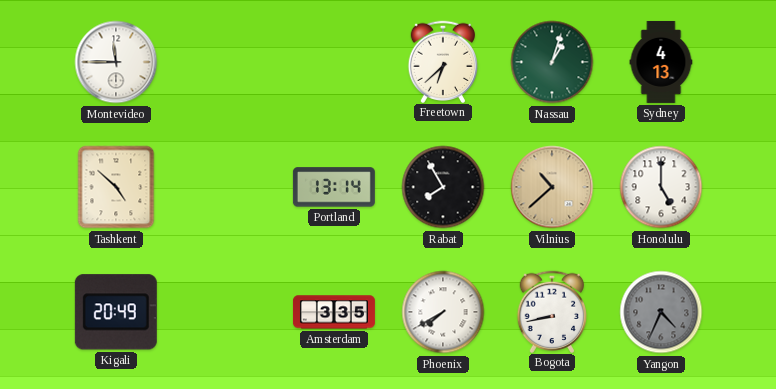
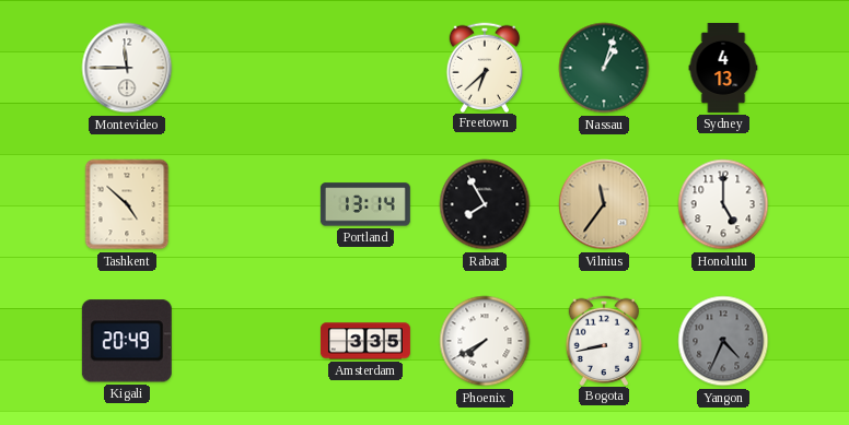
Vilnius: 10:38 -> 11:36 (604, 204)
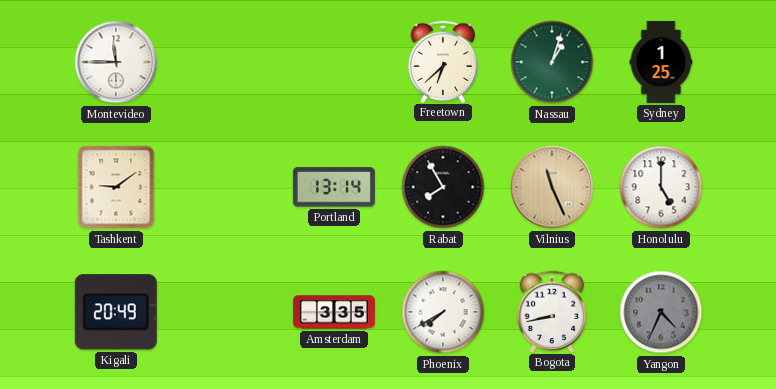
Sydney: 4:13 -> 1:25 (661, 62)
Tashkent: 4:52 -> 9:09 (116, 187)
Vilnius: 11:36 -> 11:26 (552, 187)
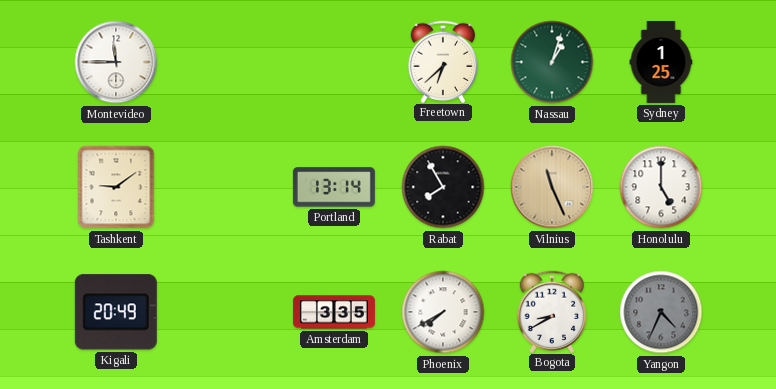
Bogota: 8:43 -> 8:40 (552, 311)
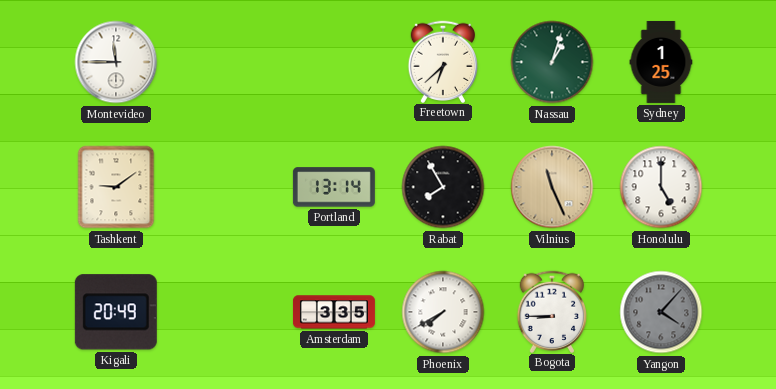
Bogota: 8:40 -> 8:45 (552, 311)
Yangon: 4:34 -> 4:07 (661, 312)
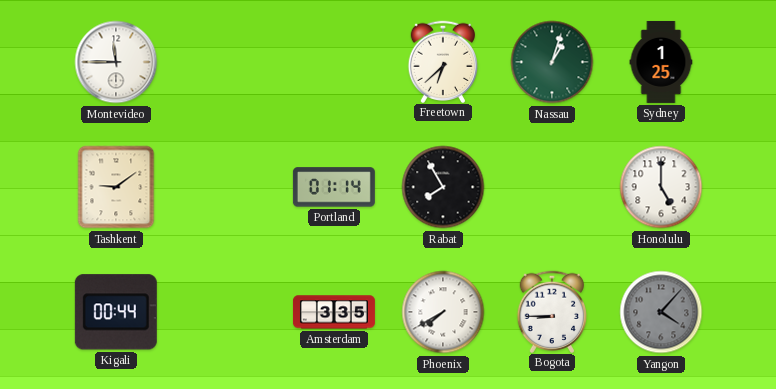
Portland: 13:14 -> 01:14 (334, 187)
Vilnius: 11:26 -> none (552, 187)
Kigali: 20:49 -> 00:44 (116, 312)
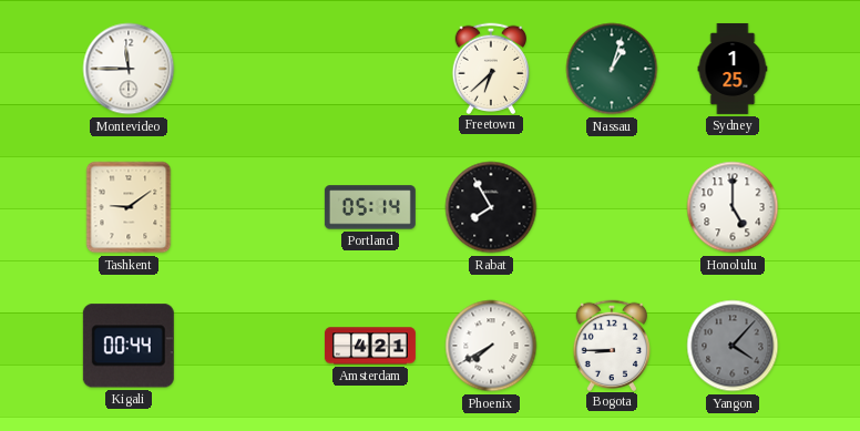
Portland: 01:14 -> 05:14 (370, 207)
Amsterdam: 3:35 -> 4:21 (370, 346)
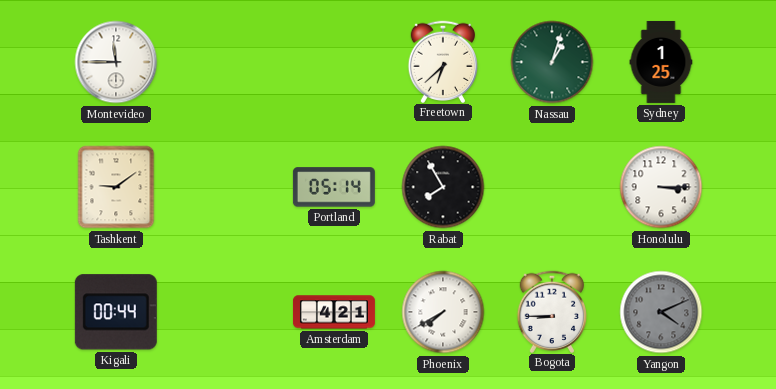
Honolulu: 5:00 -> 3:15 (661, 187)
Yangon: 4:07 -> 4:11 (661, 312)
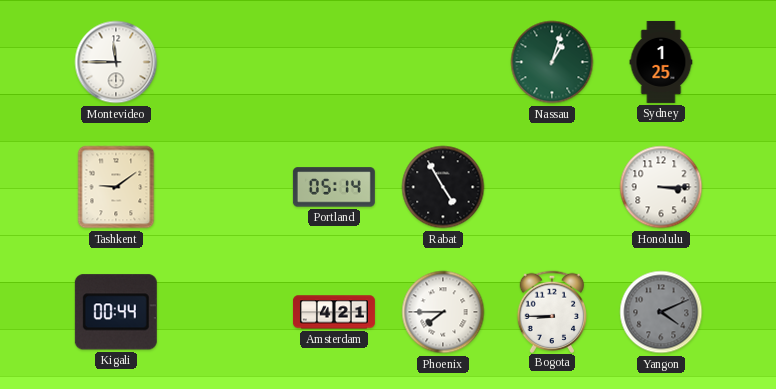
Freetown: 6:38 -> none (443, 61)
Rabat: 7:55 -> 4:55 (443, 187)
Phoenix: 7:40 -> 7:45 (443, 312)
